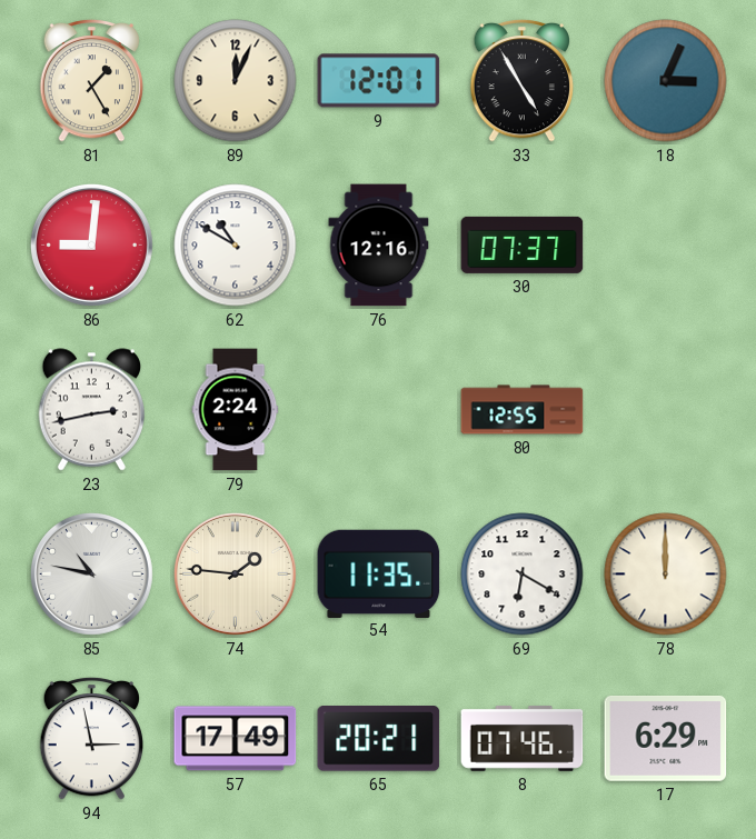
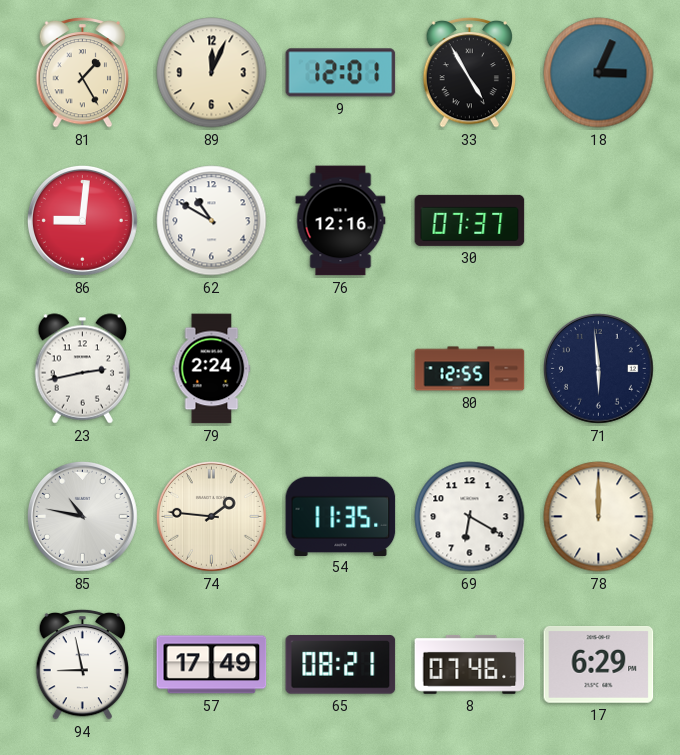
71: none -> 5:59 (598, 368)
94: 2:58 -> 8:58 (83, 664)
65: 20:21 -> 08:21 (341, 665)
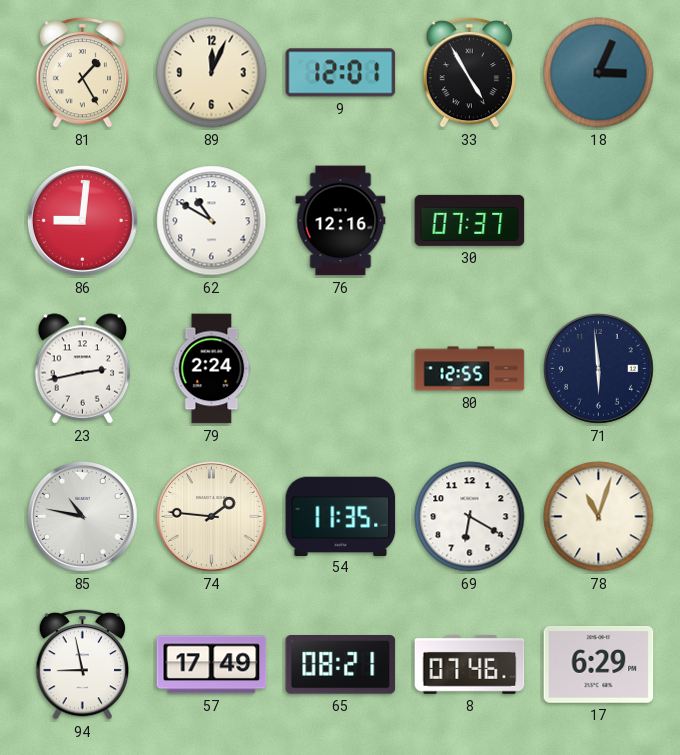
78: 12:00 -> 11:03 (599, 517)
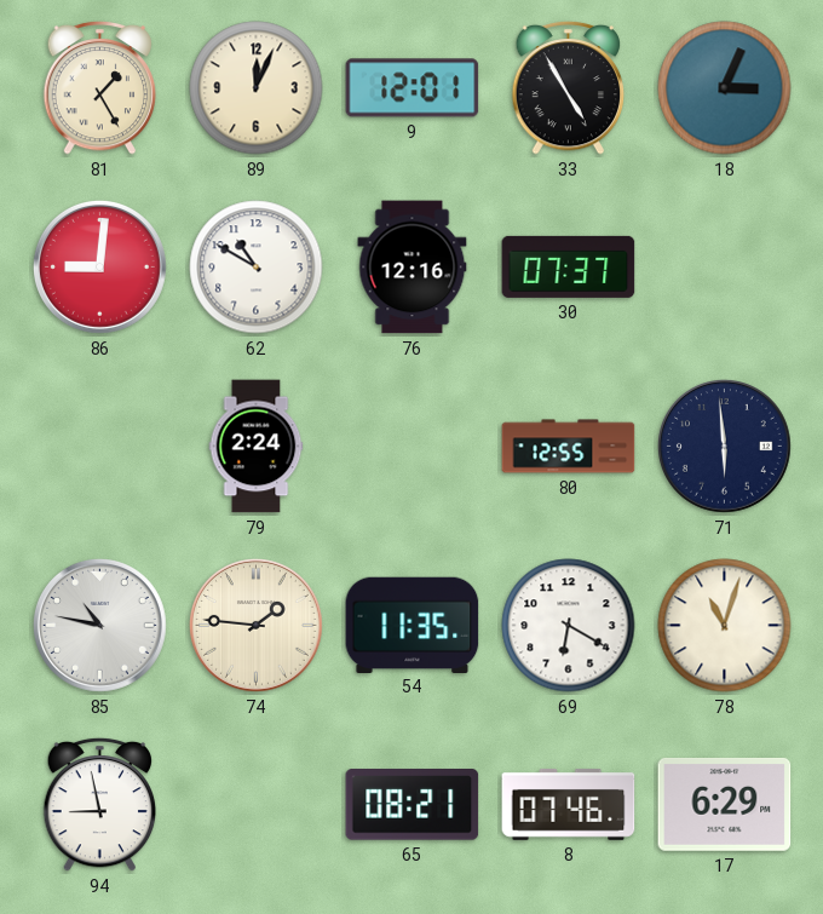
23: 2:43 -> none (82, 369)
57: 17:49 -> none (212, 665)
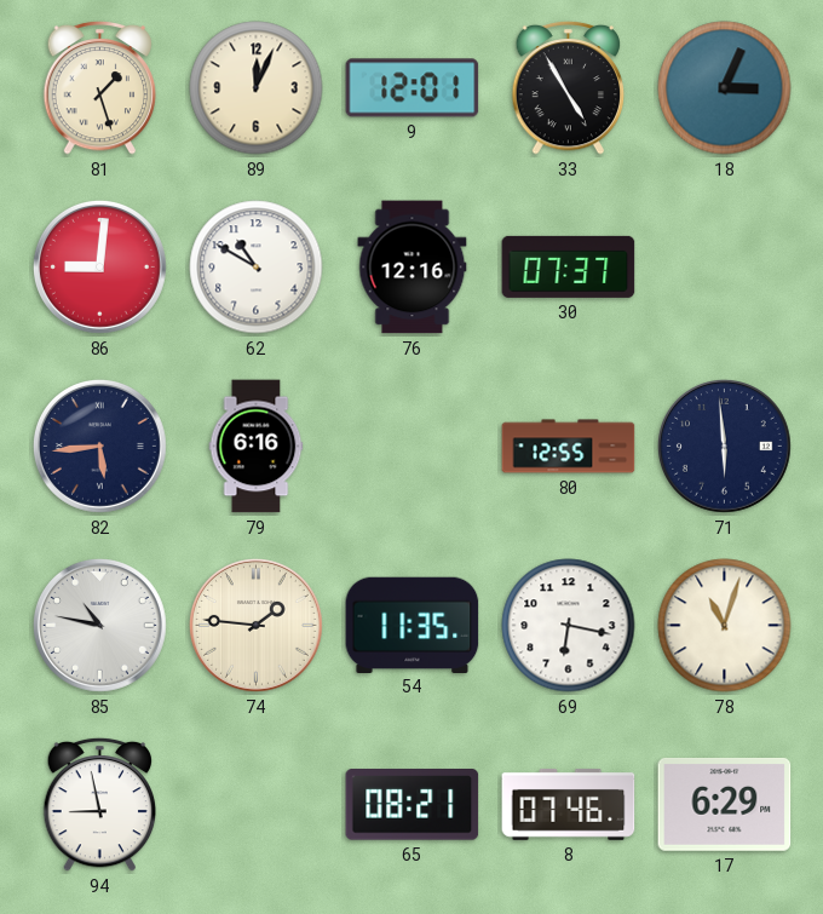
81: 1:25 -> 1:27 (100, 87)
82: none -> 5:44 (99, 445)
79: 2:24 -> 6:16 (257, 447)
69: 6:20 -> 6:17 (569, 626)
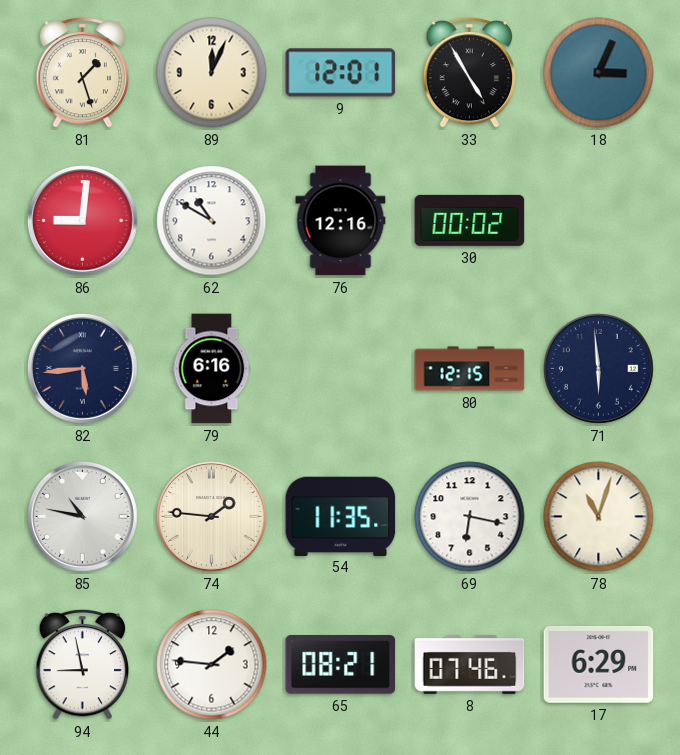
30: 07:37 -> 00:02 (470, 220)
80: 12:55 -> 12:15 (470, 369)
44: none -> 1:46 (212, 665)
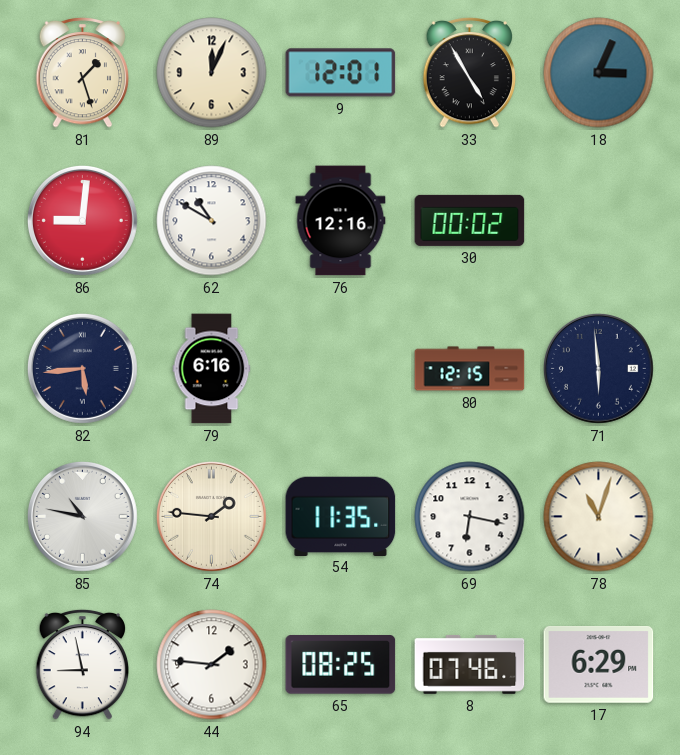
65: 08:21 -> 08:25 (341, 665)
